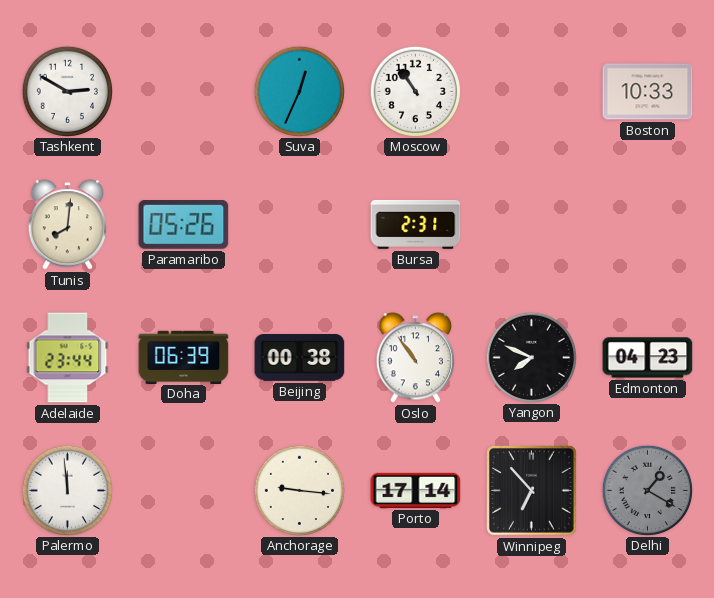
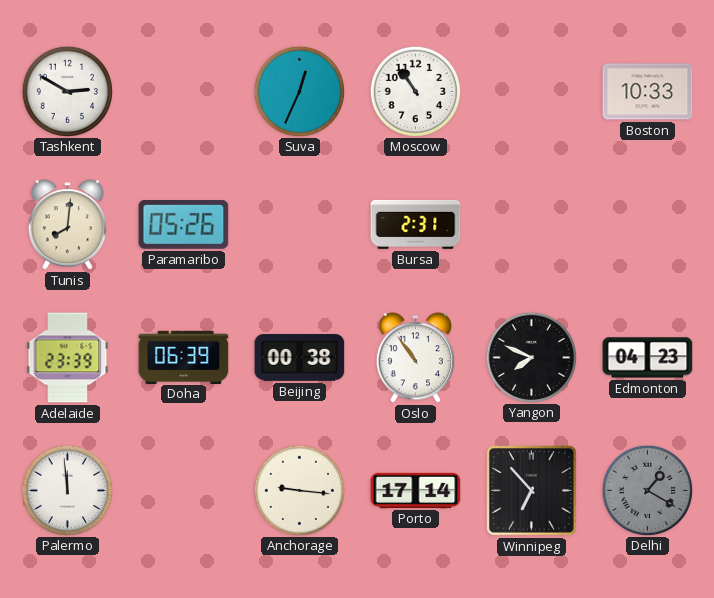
Adelaide: 23:44 -> 23:39 (68, 358)
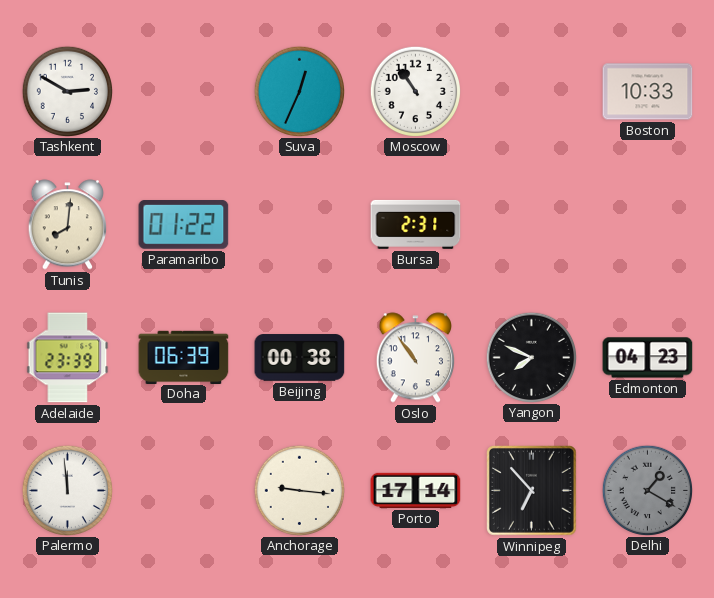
Paramaribo: 05:26 -> 01:22 (184, 225)
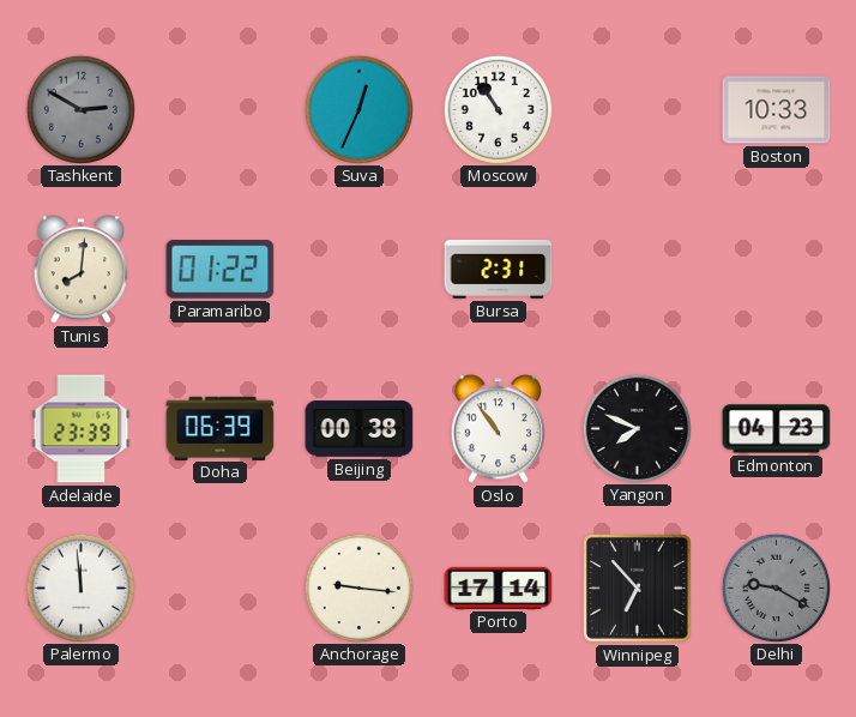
Tashkent dial: white -> grey (80, 109)
Delhi: 1:20 -> 9:20 (776, 588)
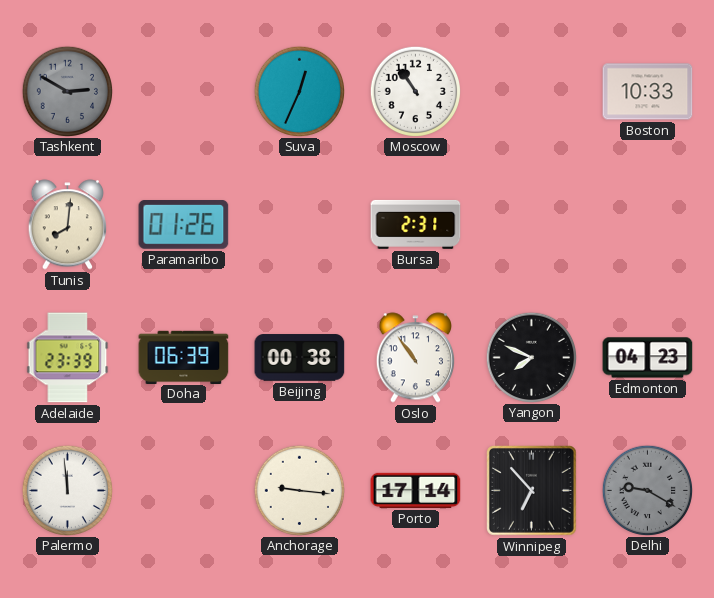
Paramaribo: 01:22 -> 01:26 (184, 225)
